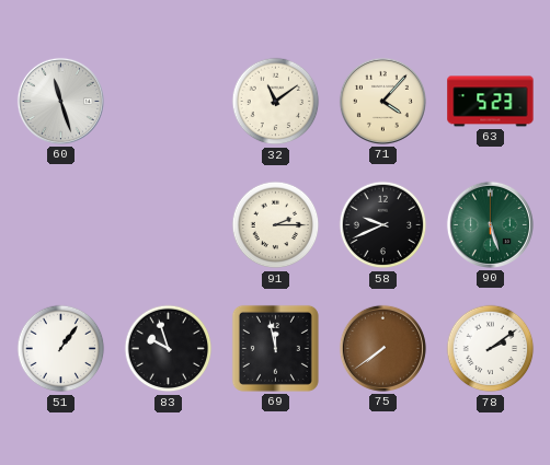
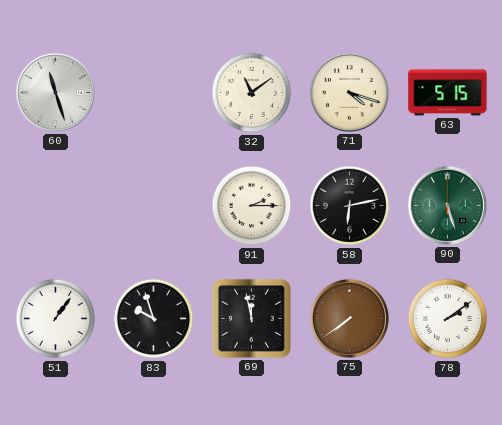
71: 4:07 -> 4:18 (349, 92)
63: 5:23 -> 5:15 (448, 93)
58: 9:41 -> 6:13 (350, 206)
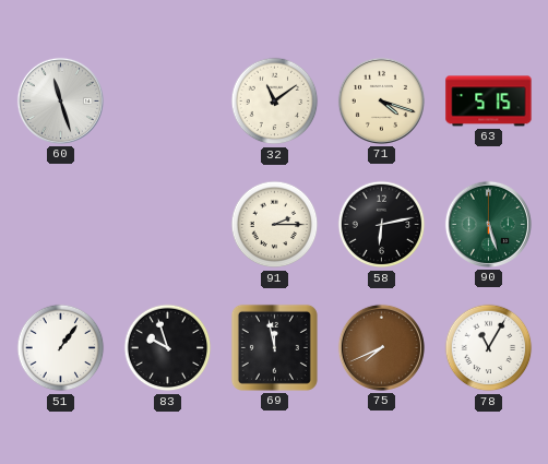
75: 7:39 -> 7:41 (381, 347)
78: 2:09 -> 11:05 (489, 348)
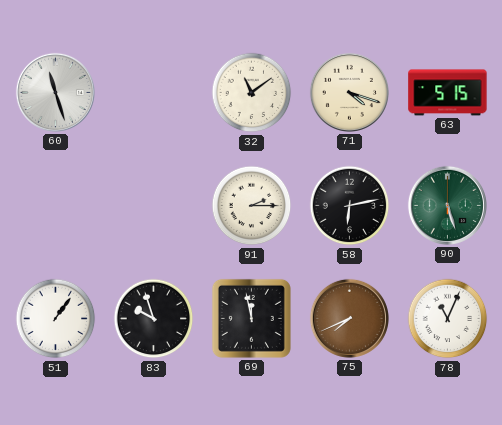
78: 11:05 -> 11:04 (448, 319)
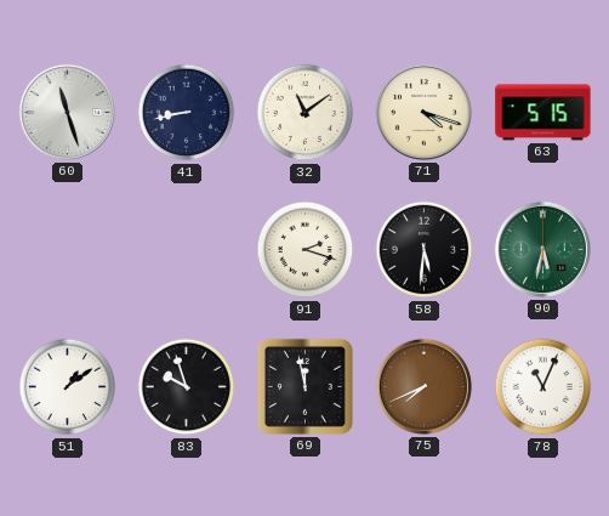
41: none -> 8:43 (187, 113)
91: 2:15 -> 2:18 (306, 250)
58: 6:13 -> 5:31 (425, 250)
90: 5:27 -> 5:32 (542, 249)
51: 1:06 -> 1:09 (68, 387)
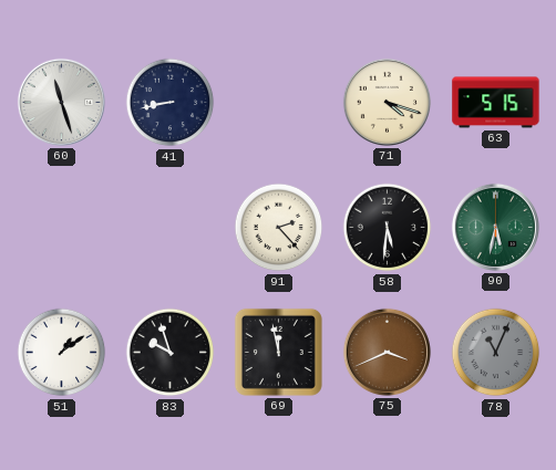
32: 11:09 -> none (306, 113)
91: 2:18 -> 2:23 (279, 228)
75: 7:41 -> 3:41 (387, 352)
78 dial: white -> grey (496, 353)
